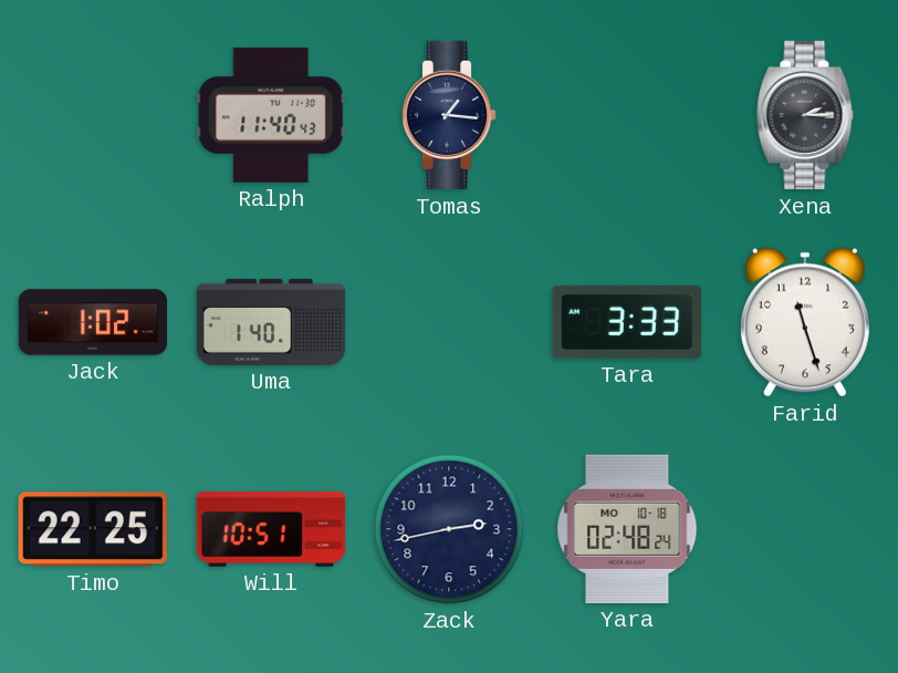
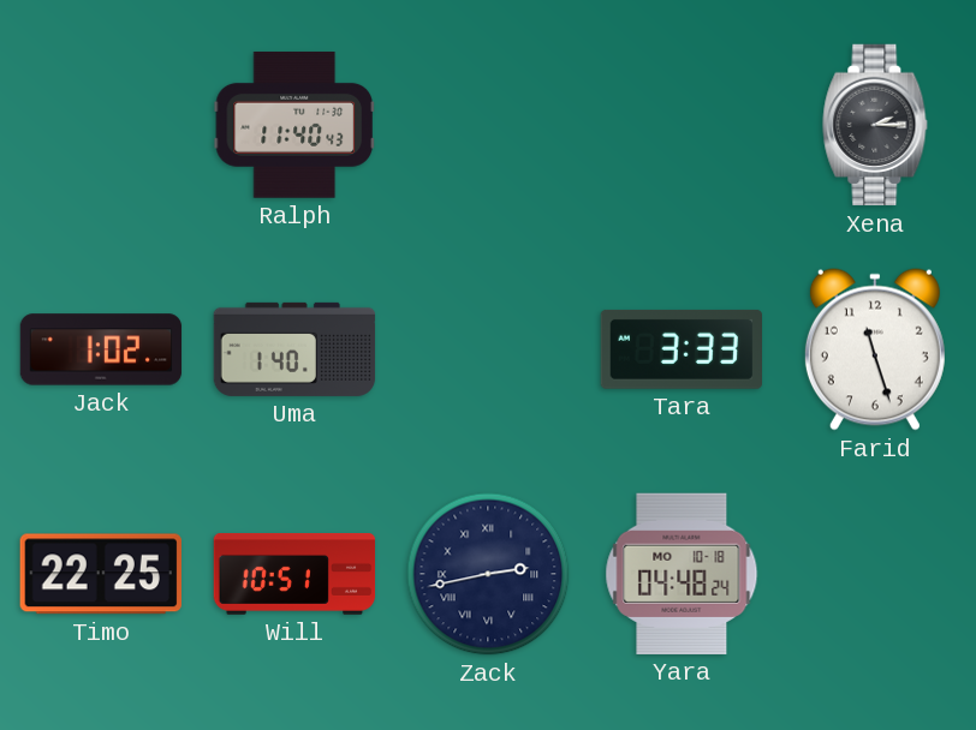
Tomas: 1:16 -> none (449, 115)
Zack numerals: Arabic -> Roman (488, 574)
Yara: 02:48 -> 04:48 (682, 574)
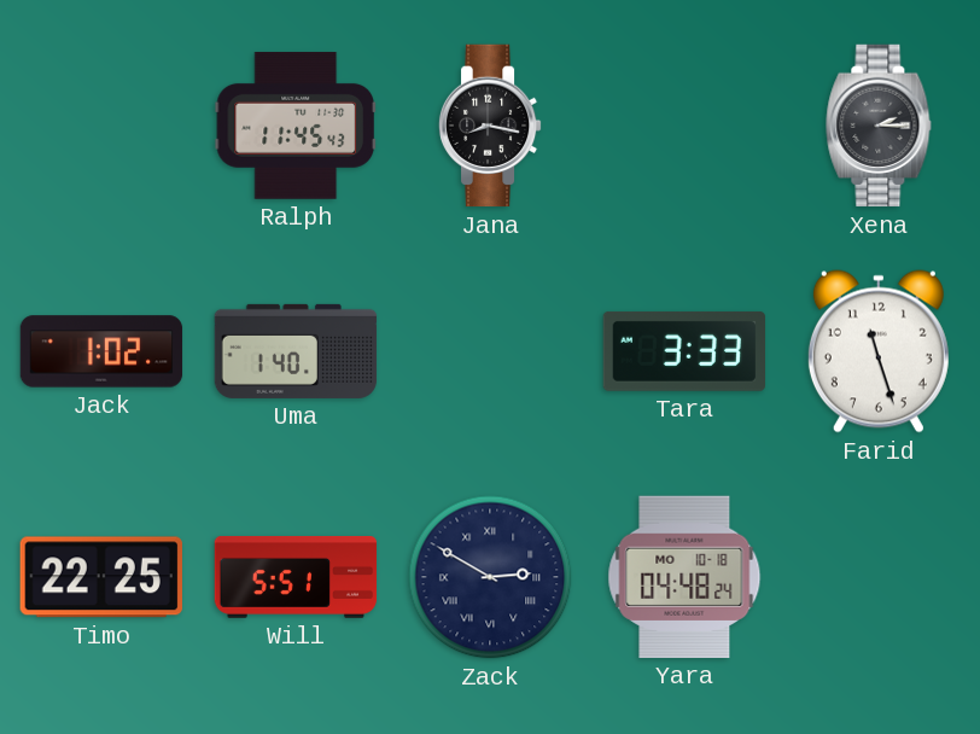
Ralph: 11:40 -> 11:45 (294, 126)
Jana: none -> 8:17 (490, 126)
Will: 10:51 -> 5:51 (296, 578)
Zack: 2:43 -> 2:50 (490, 577)
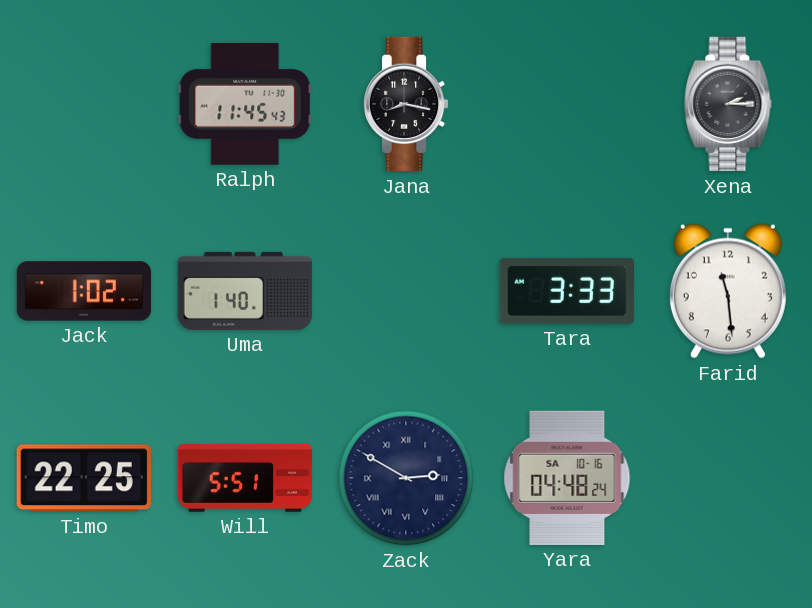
Farid: 11:27 -> 11:29 (728, 291)
Yara date: MO 10-18 -> SA 10-16 (567, 478)
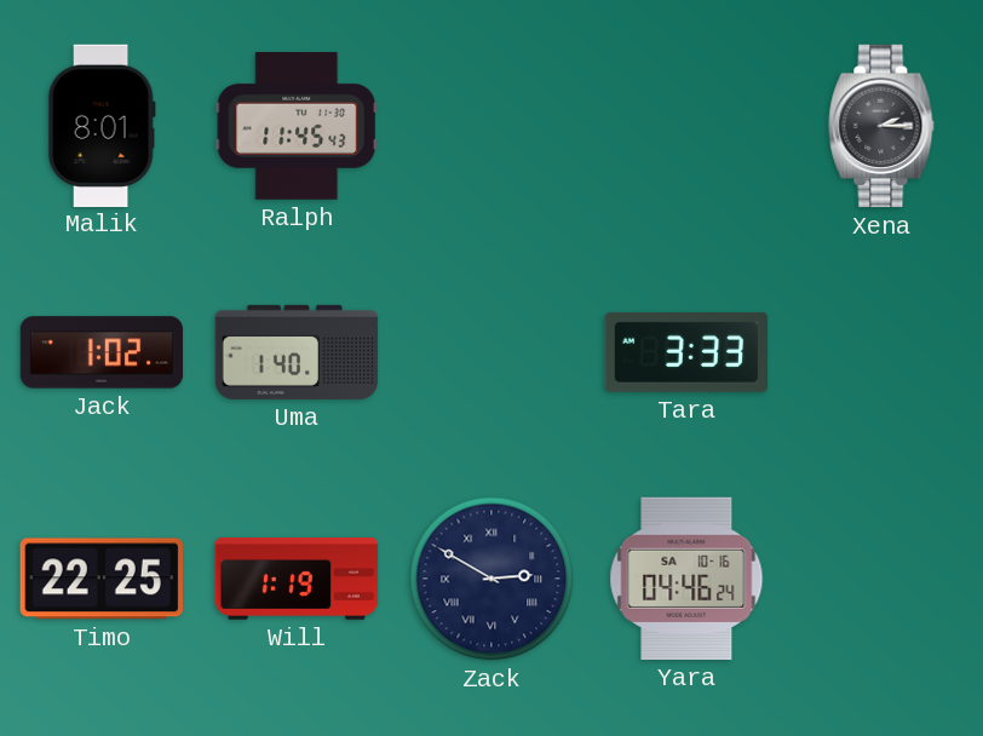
Malik: none -> 8:01 (102, 125)
Jana: 8:17 -> none (406, 104)
Farid: 11:29 -> none (728, 291)
Will: 5:51 -> 1:19 (297, 580)
Yara: 04:48 -> 04:46 (686, 579)
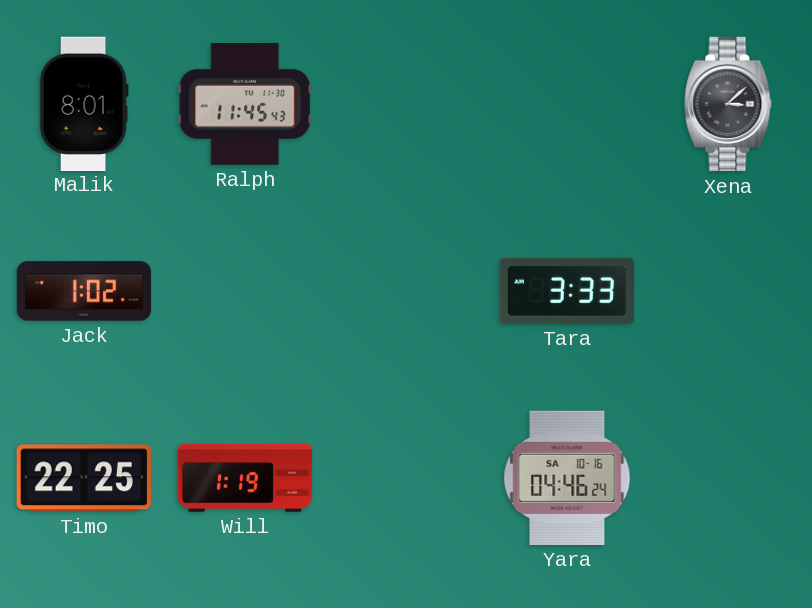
Xena: 2:15 -> 3:08 (728, 104)
Uma: 1:40 -> none (297, 352)
Zack: 2:50 -> none (491, 579)
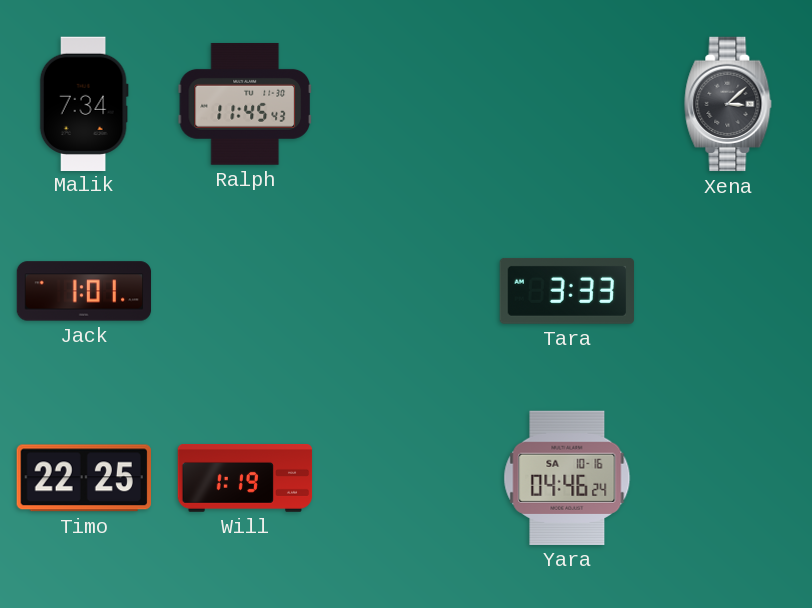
Malik: 8:01 -> 7:34 (84, 103)
Jack: 1:02 -> 1:01 (84, 291)
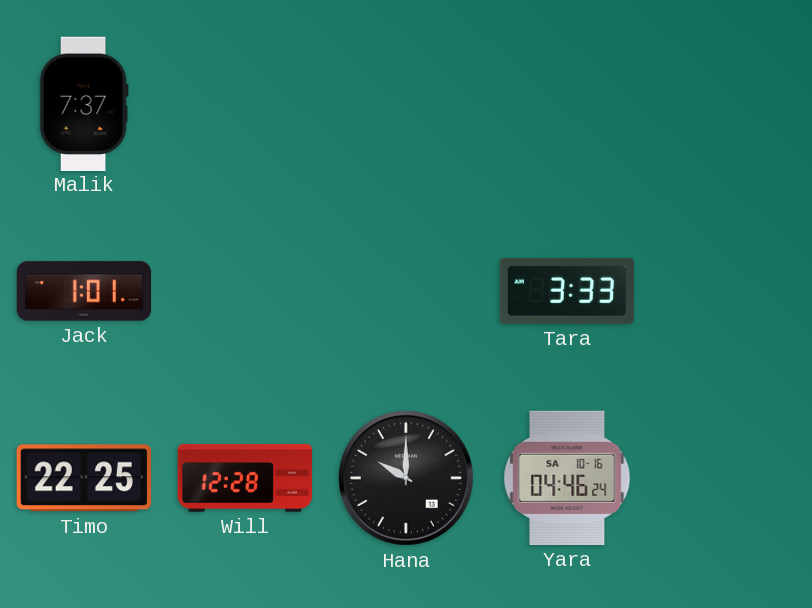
Malik: 7:34 -> 7:37 (84, 103)
Ralph: 11:45 -> none (244, 104)
Xena: 3:08 -> none (728, 104)
Will: 1:19 -> 12:28 (245, 479)
Hana: none -> 10:00 (407, 479)
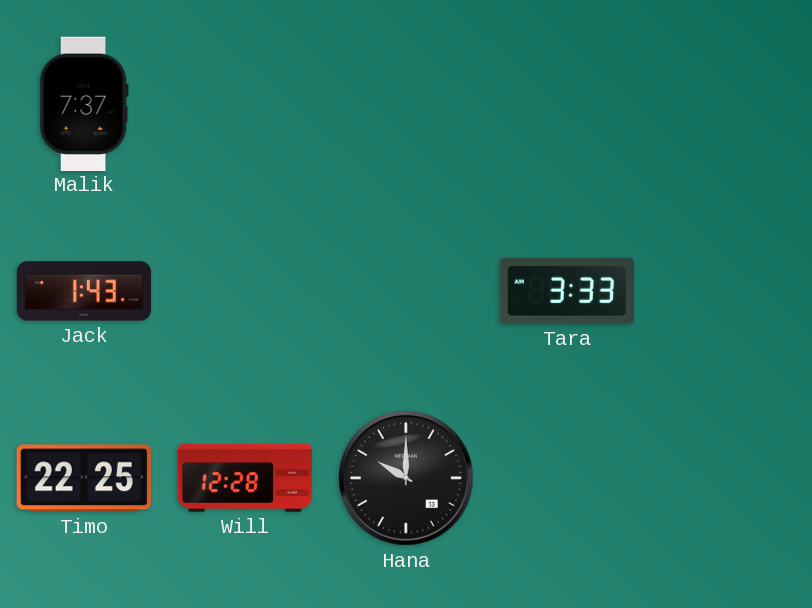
Jack: 1:01 -> 1:43 (84, 291)
Yara: 04:46 -> none (567, 478)
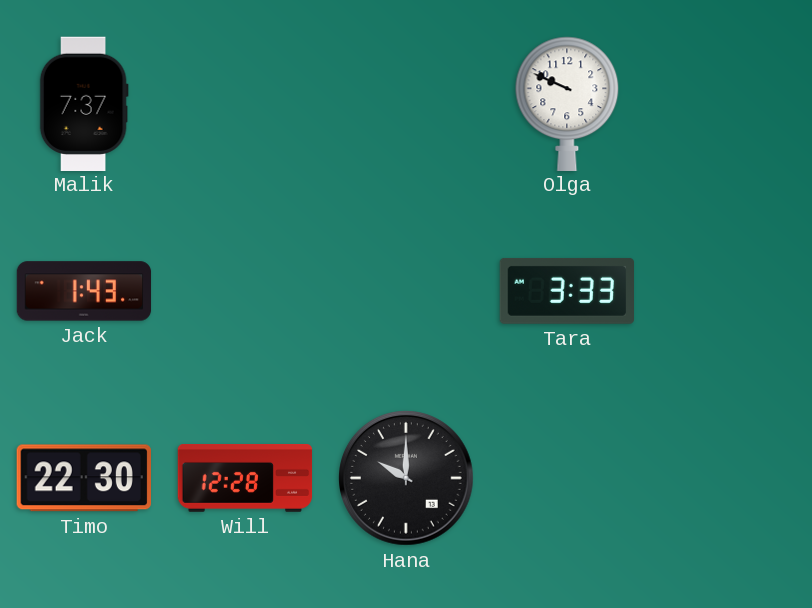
Olga: none -> 9:49 (567, 103)
Timo: 22:25 -> 22:30 (84, 478)
